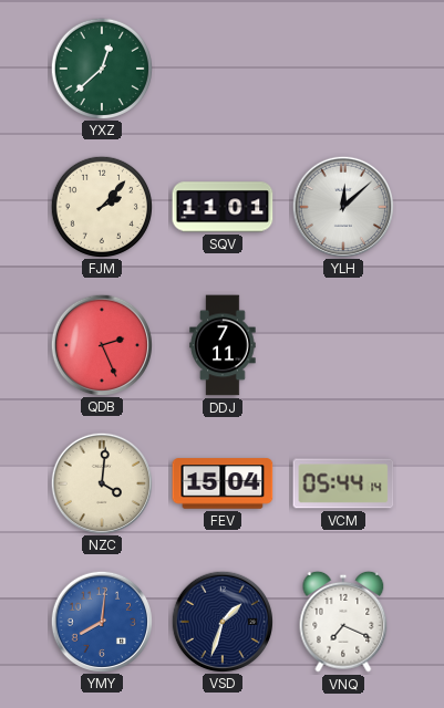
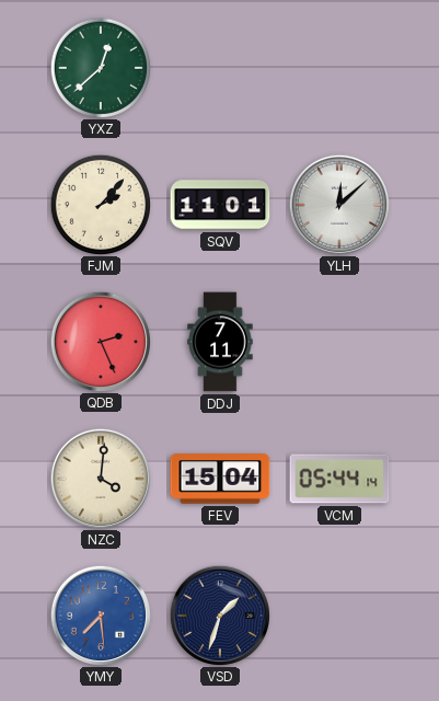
YMY: 8:01 -> 7:29 (100, 614)
VNQ: 7:19 -> none (343, 622)
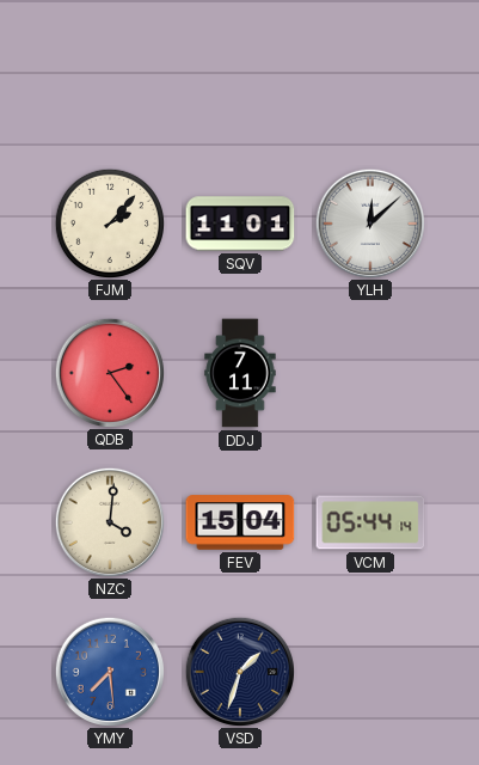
YXZ: 12:38 -> none (100, 67)
QDB: 2:26 -> 2:24 (109, 372)
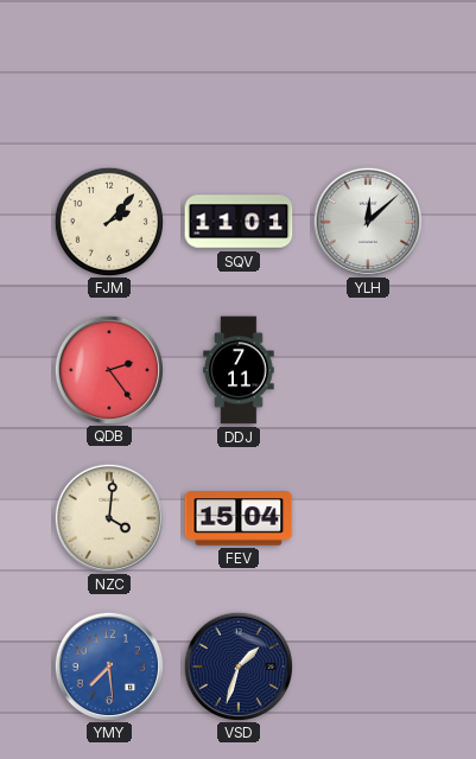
VCM: 05:44 -> none (370, 522)
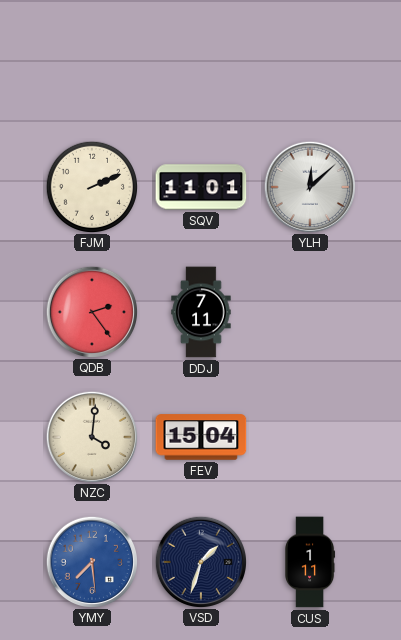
FJM: 2:07 -> 2:11 (91, 186)
CUS: none -> 1:11 (310, 562)
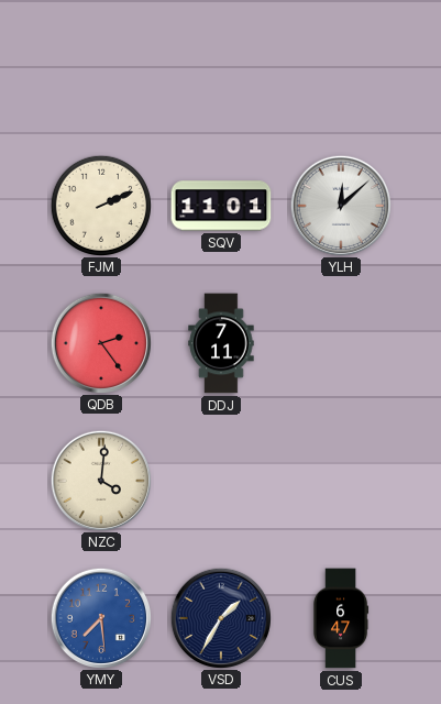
FEV: 15:04 -> none (201, 437)
VSD: 1:33 -> 1:35 (220, 617)
CUS: 1:11 -> 6:47 (341, 618)
